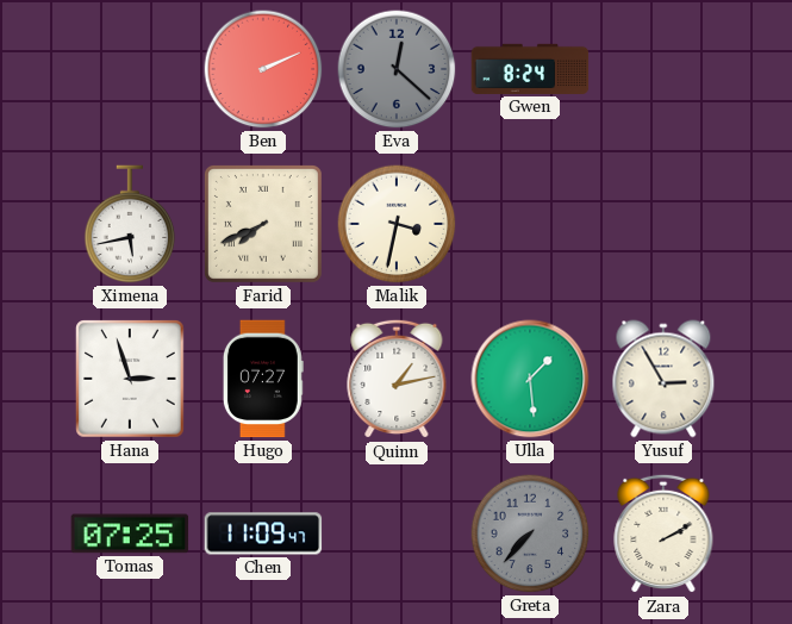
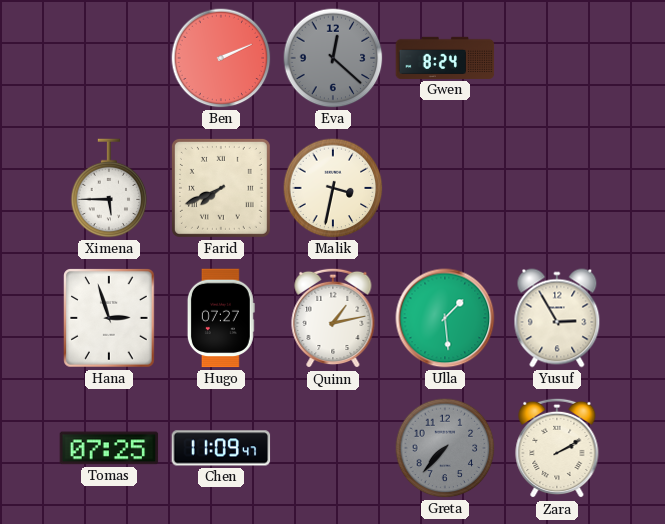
Ximena: 5:43 -> 5:45 (109, 188)
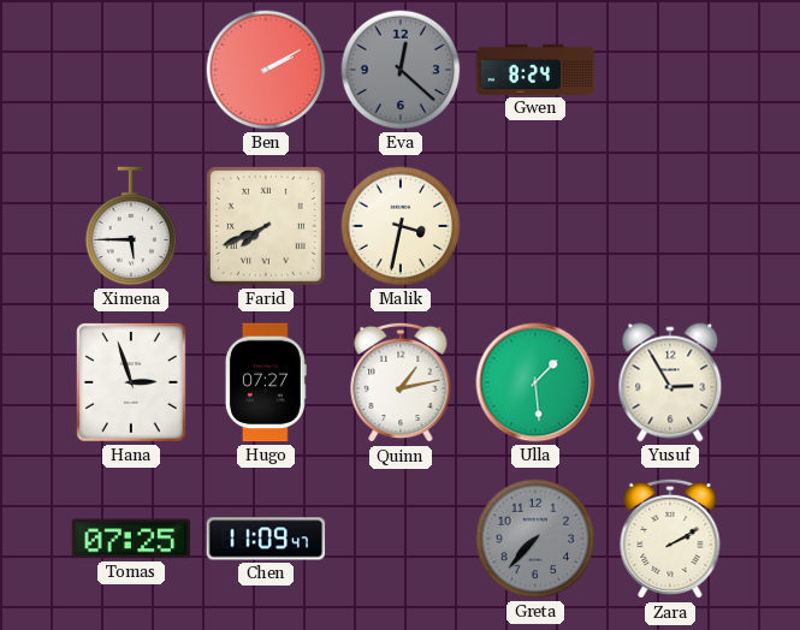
Ben: 2:11 -> 2:10 (266, 70)
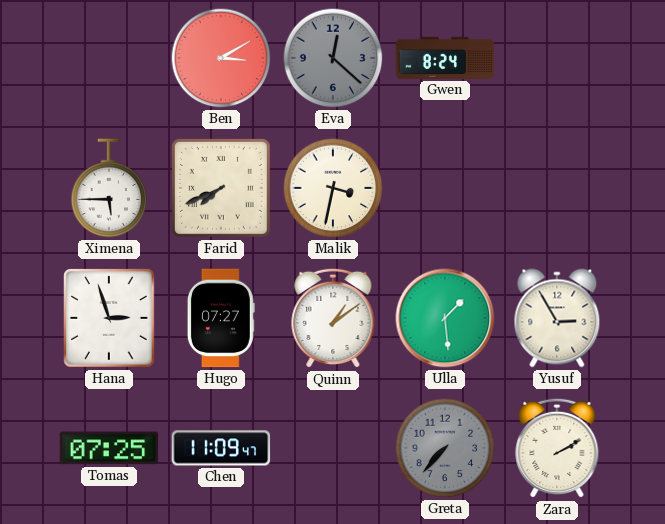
Ben: 2:10 -> 3:10 (221, 58)
Quinn: 1:13 -> 1:09 (333, 318)
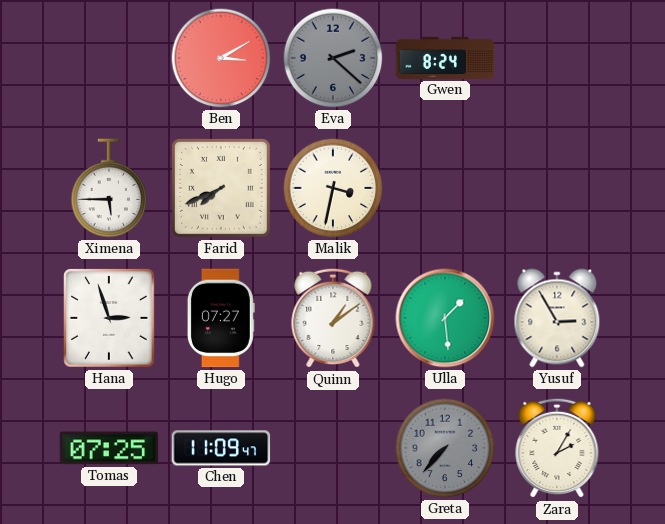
Eva: 12:22 -> 2:22 (333, 58)
Zara: 2:10 -> 2:05 (557, 448)
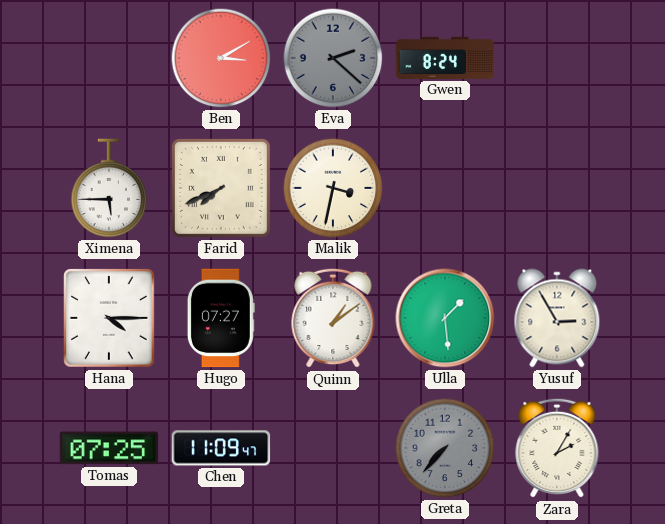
Hana: 2:57 -> 4:15 (109, 318)
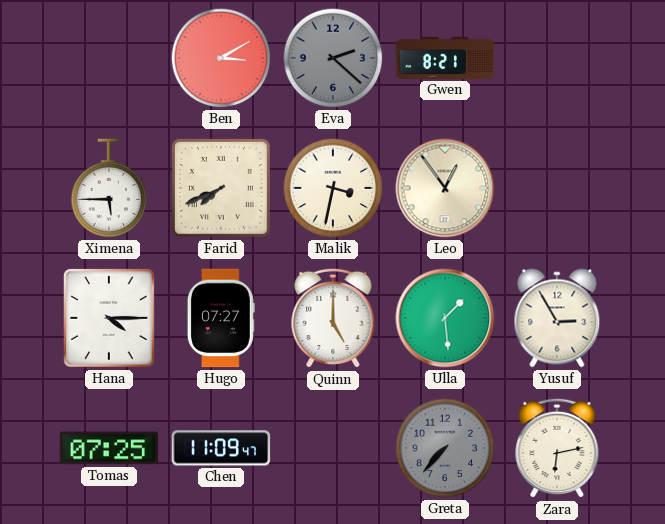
Gwen: 8:24 -> 8:21 (445, 58)
Leo: none -> 12:54 (445, 188)
Quinn: 1:09 -> 5:00 (333, 318)
Zara: 2:05 -> 6:13 (557, 448)
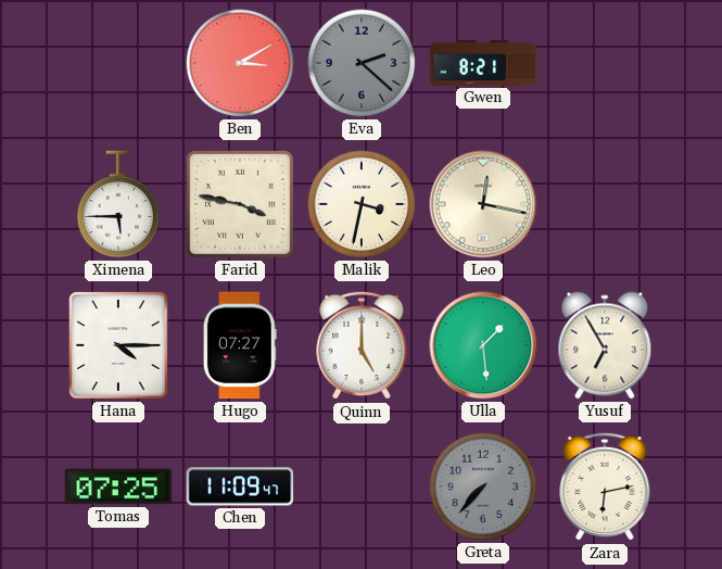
Farid: 7:41 -> 3:47 (240, 204)
Leo: 12:54 -> 12:17 (483, 204)
Yusuf: 2:55 -> 6:55 (605, 345)
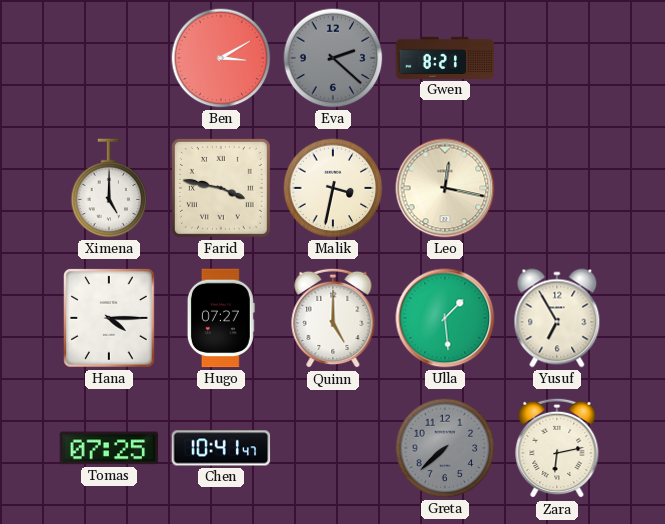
Ximena: 5:45 -> 5:00 (109, 188)
Chen: 11:09 -> 10:41 (221, 448)
Greta: 7:37 -> 7:38 (445, 448)
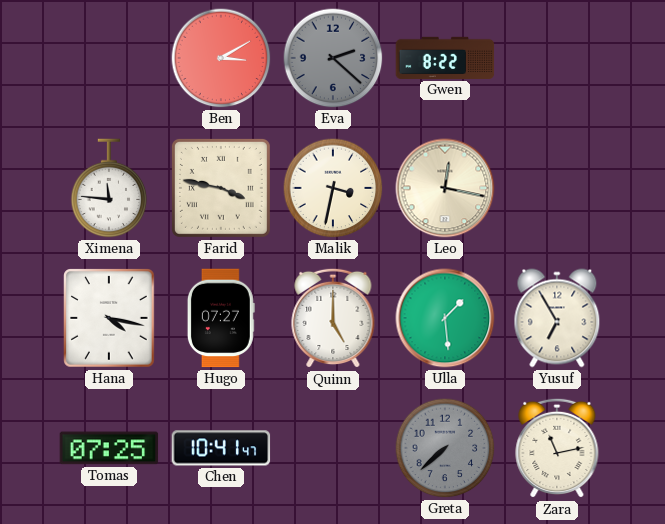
Gwen: 8:21 -> 8:22 (445, 58)
Ximena: 5:00 -> 11:46 (109, 188)
Hana: 4:15 -> 4:17 (109, 318)
Zara: 6:13 -> 11:13 (557, 448)
